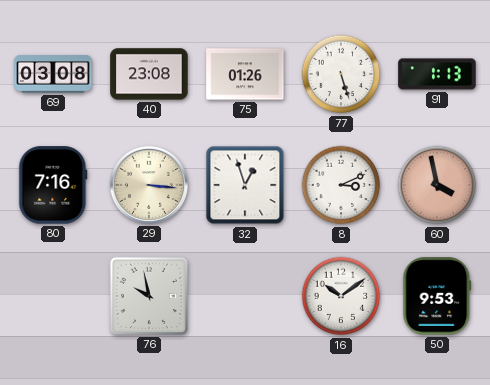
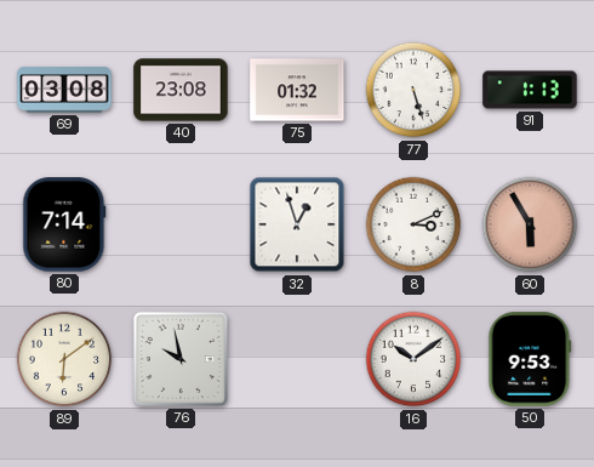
75: 01:26 -> 01:32 (297, 90)
80: 7:16 -> 7:14 (64, 224)
29: 3:16 -> none (149, 185)
60: 3:58 -> 5:55 (530, 224)
89: none -> 6:09 (64, 359)
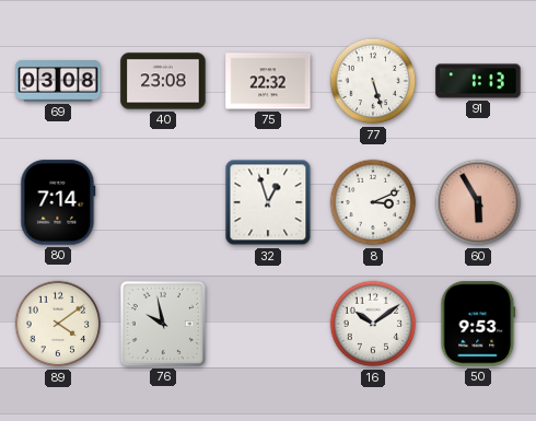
75: 01:32 -> 22:32 (268, 81)
89: 6:09 -> 4:09 (58, 324)
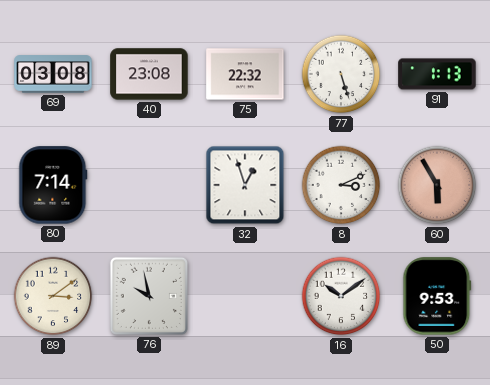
89: 4:09 -> 3:09 (53, 296)
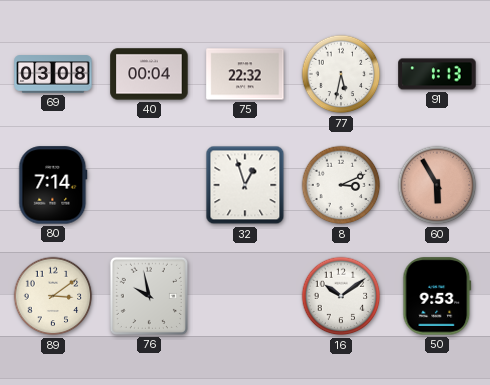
40: 23:08 -> 00:04 (149, 74)
77: 5:27 -> 5:32 (341, 74)
